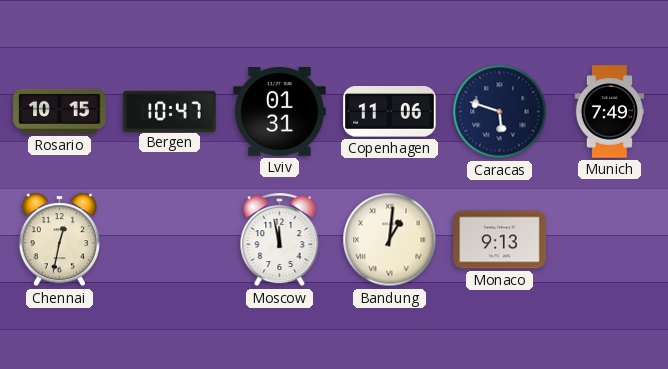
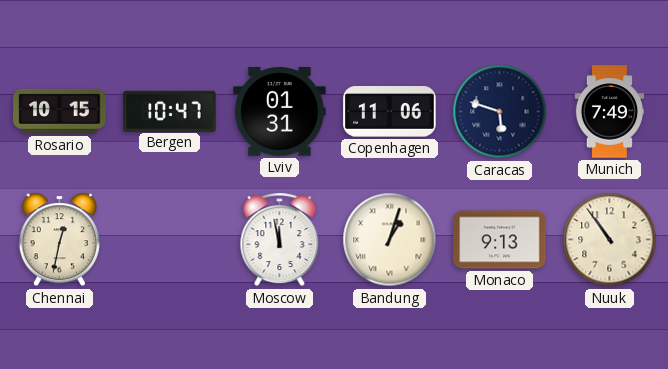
Bandung: 1:01 -> 1:03 (390, 240)
Nuuk: none -> 10:54 (610, 240)
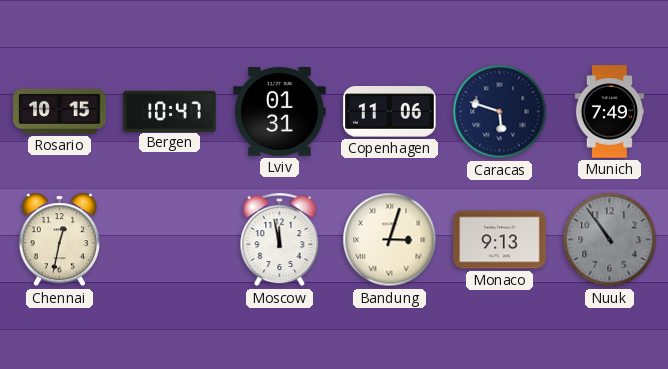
Bandung: 1:03 -> 3:03 (390, 240)
Nuuk dial: cream -> grey (610, 240)
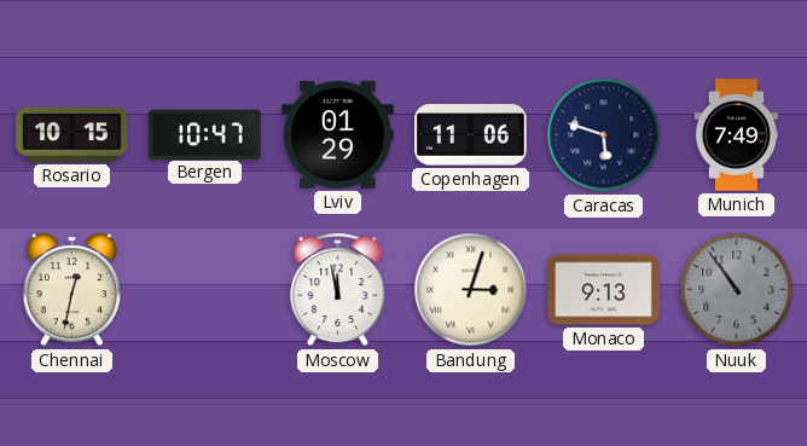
Lviv: 01:31 -> 01:29 (338, 135)
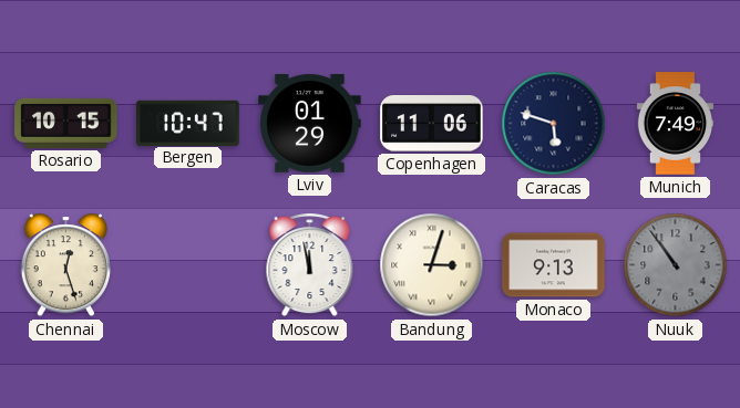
Chennai: 12:32 -> 12:27 (65, 265)
